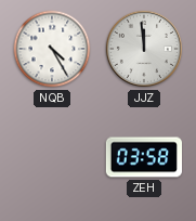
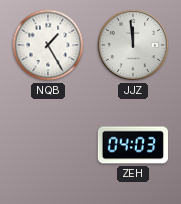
NQB: 4:25 -> 1:25 (48, 45)
ZEH: 03:58 -> 04:03 (132, 145)
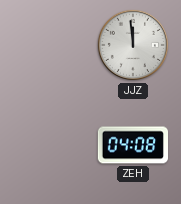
NQB: 1:25 -> none (48, 45)
ZEH: 04:03 -> 04:08 (132, 145)
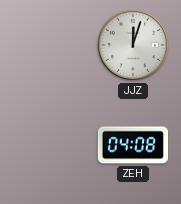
JJZ: 11:59 -> 12:03 (133, 45)
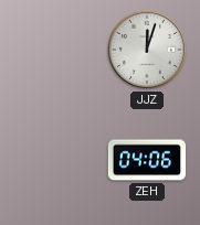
ZEH: 04:08 -> 04:06 (146, 160)
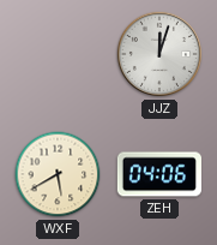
WXF: none -> 5:40 (58, 174)
